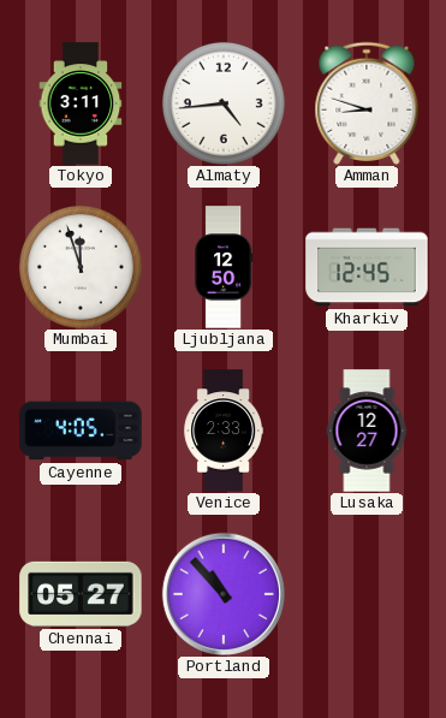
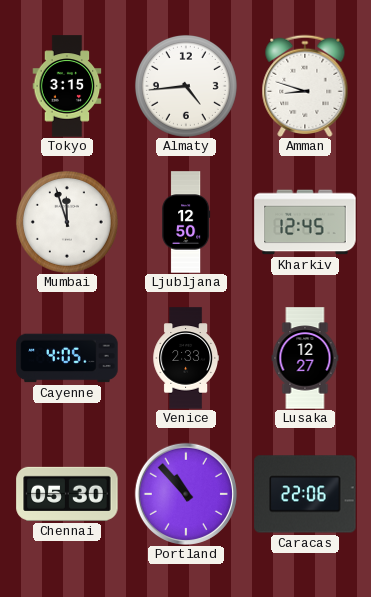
Tokyo: 3:11 -> 3:15 (67, 86)
Chennai: 05:27 -> 05:30 (67, 494)
Caracas: none -> 22:06 (305, 494)
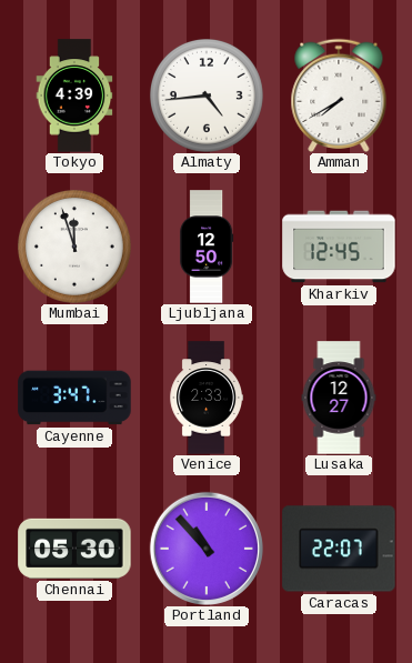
Tokyo: 3:15 -> 4:39 (74, 96)
Amman: 8:48 -> 7:40 (339, 94)
Cayenne: 4:05 -> 3:47 (74, 398)
Caracas: 22:06 -> 22:07 (339, 549)
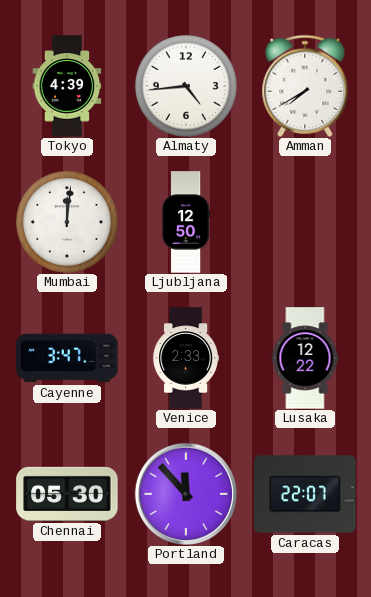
Mumbai: 11:57 -> 12:01 (67, 222)
Kharkiv: 12:45 -> none (339, 247)
Lusaka: 12:27 -> 12:22 (305, 358)
Portland: 10:53 -> 11:53 (186, 494)
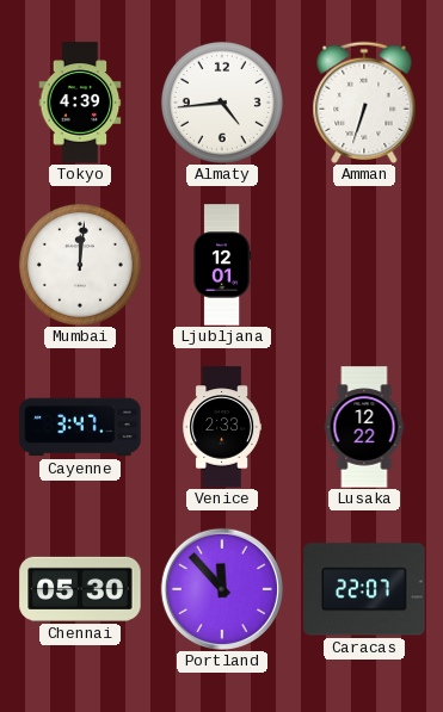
Amman: 7:40 -> 6:33 (364, 101)
Ljubljana: 12:50 -> 12:01 (222, 265)
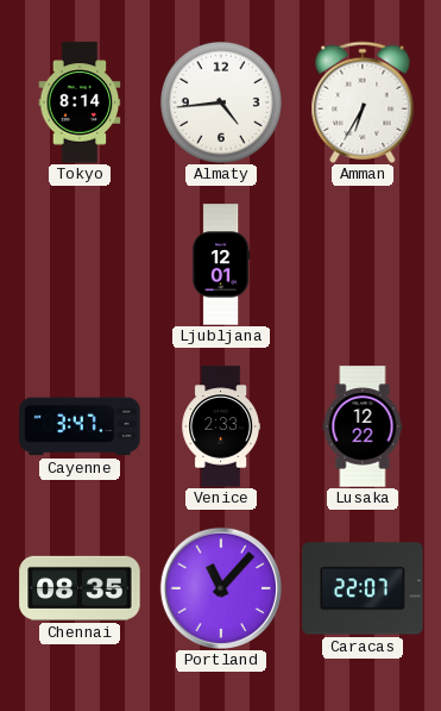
Tokyo: 4:39 -> 8:14 (80, 102)
Amman: 6:33 -> 6:35 (363, 101)
Mumbai: 12:01 -> none (80, 265)
Chennai: 05:30 -> 08:35 (80, 588)
Portland: 11:53 -> 11:07 (221, 588)
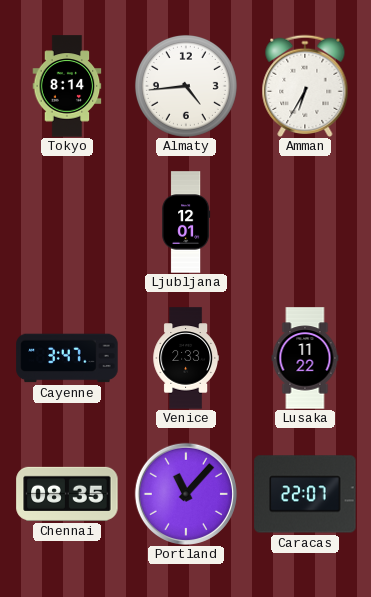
Lusaka: 12:22 -> 11:22 (305, 358)
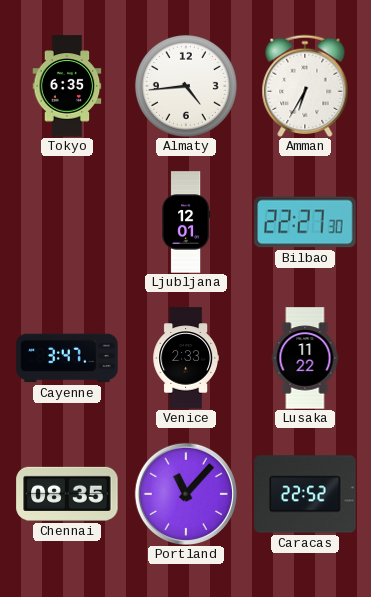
Tokyo: 8:14 -> 6:35 (67, 86)
Bilbao: none -> 22:27 (305, 222)
Caracas: 22:07 -> 22:52 (305, 494)
